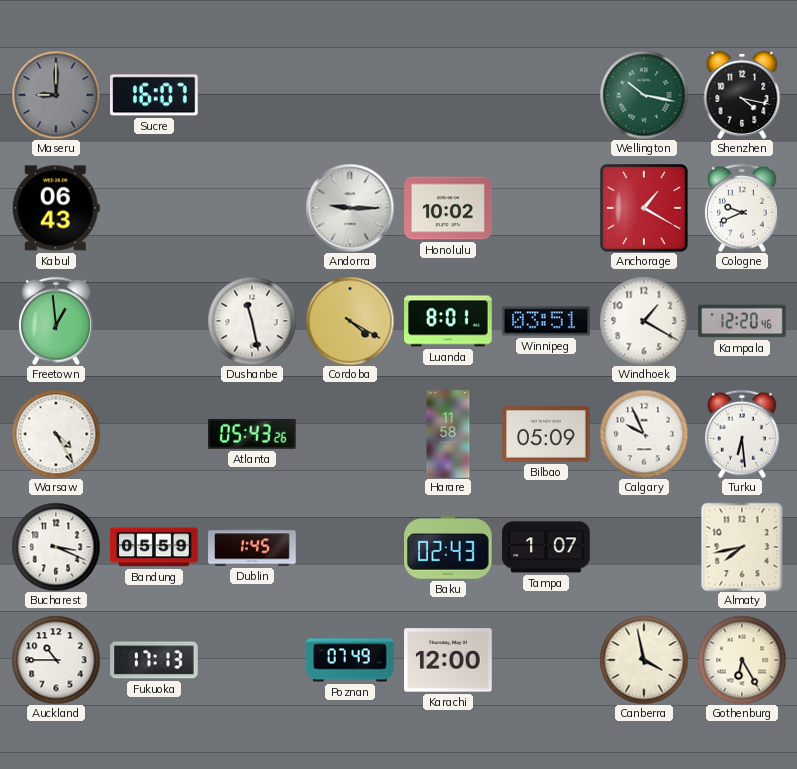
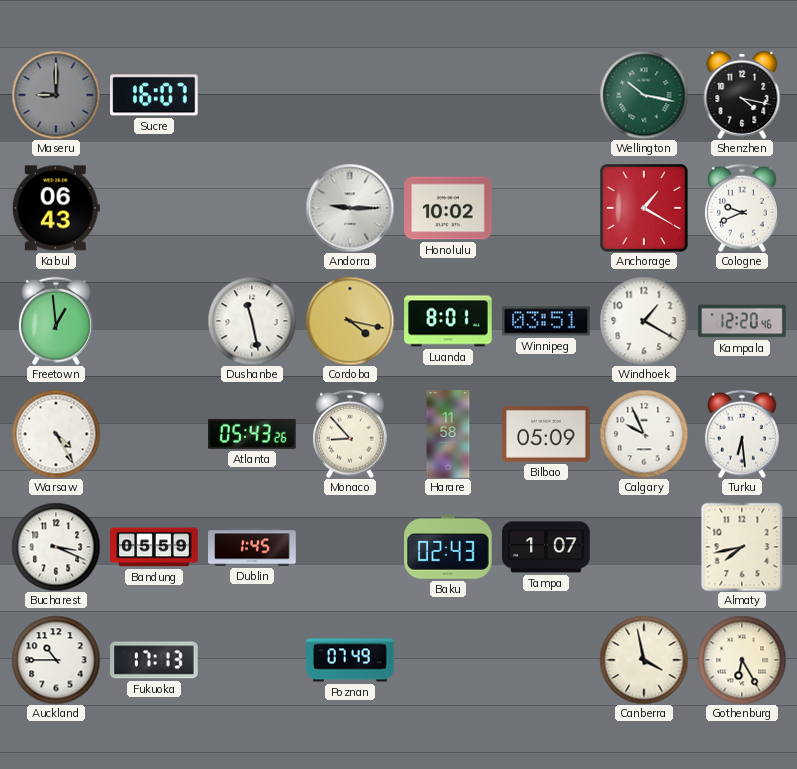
Cordoba: 4:20 -> 4:17 (350, 321)
Monaco: none -> 8:53 (350, 434)
Karachi: 12:00 -> none (448, 660)
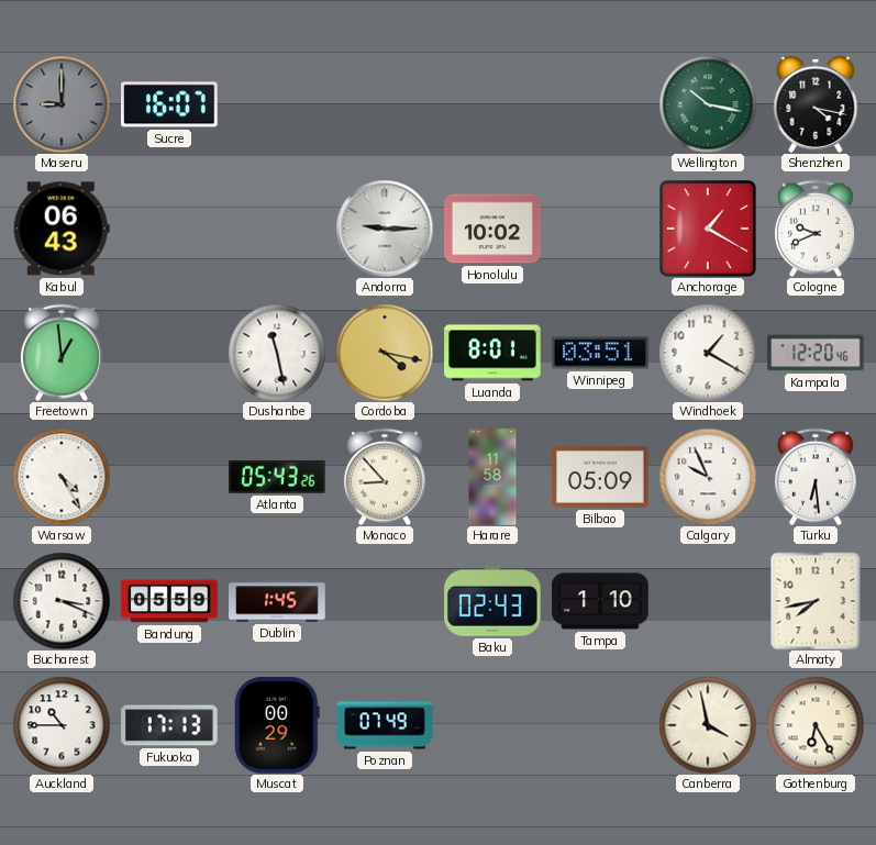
Tampa: 1:07 -> 1:10 (600, 601)
Muscat: none -> 00:29 (277, 725)
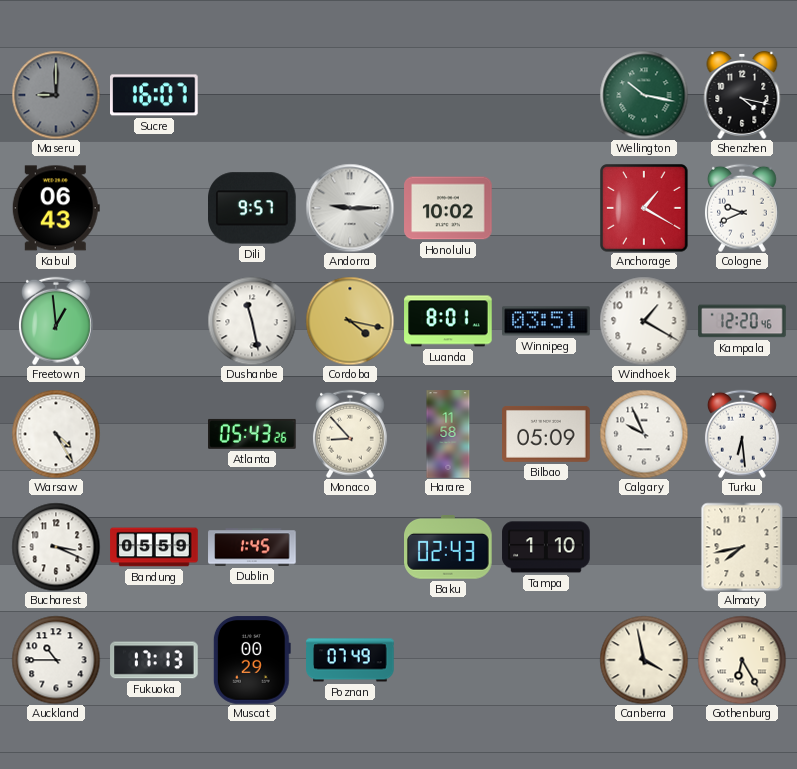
Dili: none -> 9:57 (253, 208)
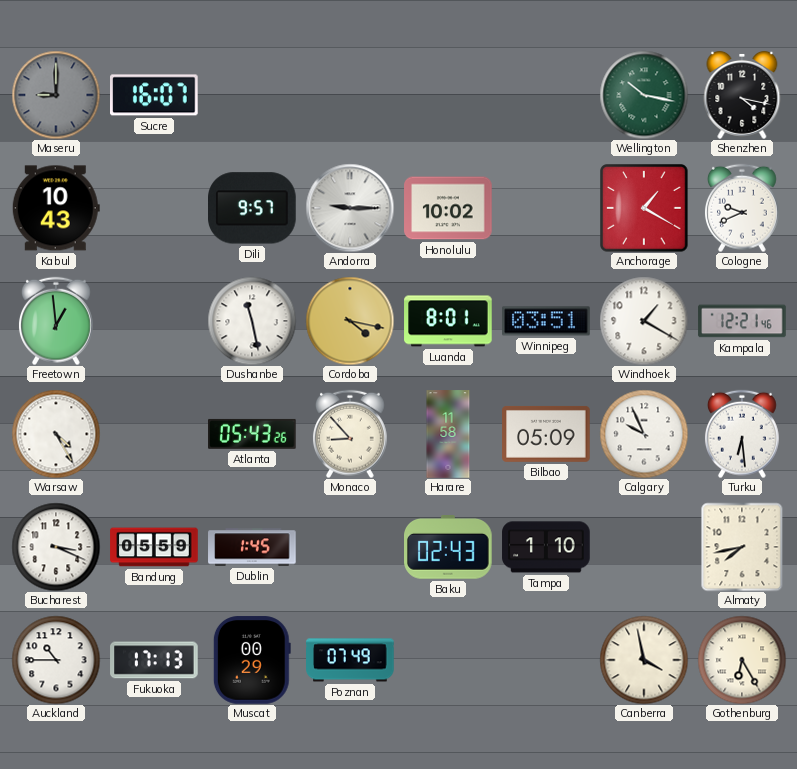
Kabul: 06:43 -> 10:43 (56, 208)
Kampala: 12:20 -> 12:21 (742, 321)
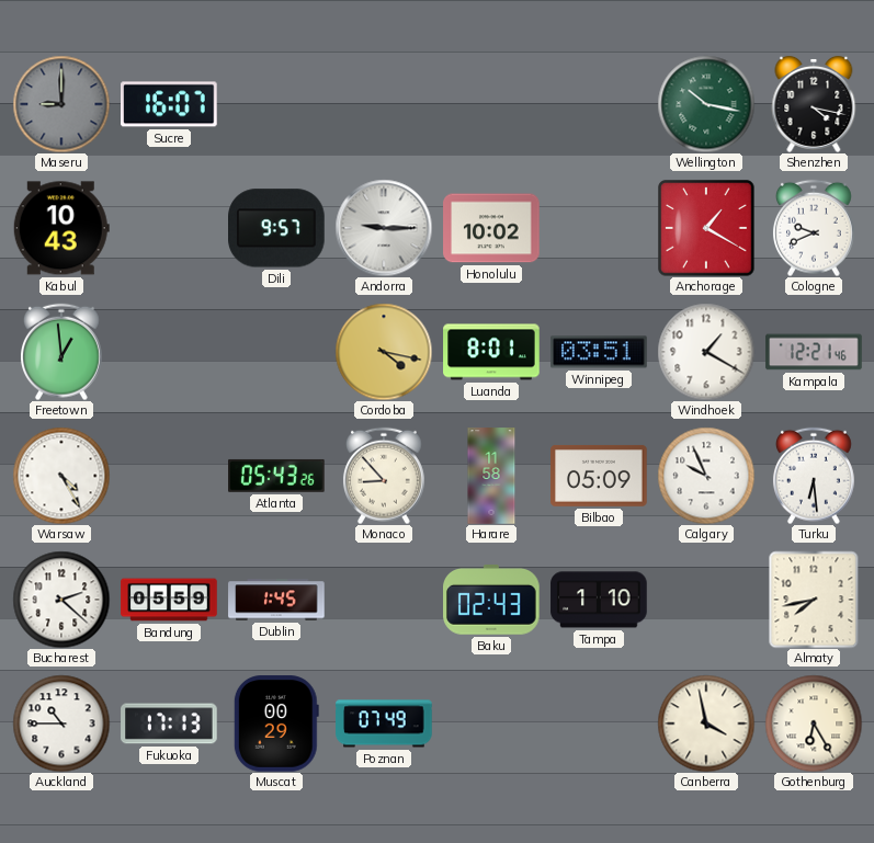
Dushanbe: 11:28 -> none (252, 321)
Bucharest: 3:19 -> 2:22 (61, 600)
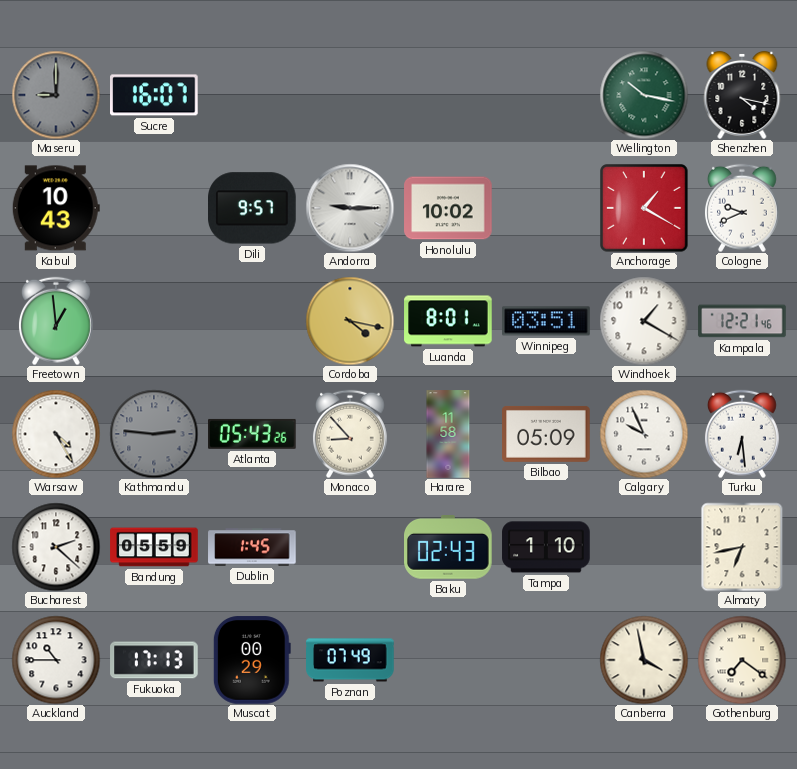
Kathmandu: none -> 2:46 (154, 434)
Almaty: 7:43 -> 6:43 (742, 547)
Gothenburg: 6:25 -> 7:21 (742, 660)
